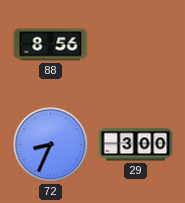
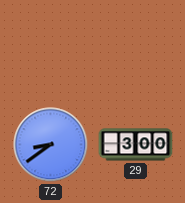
88: 8:56 -> none (51, 45)
72: 8:34 -> 8:39 (51, 145)
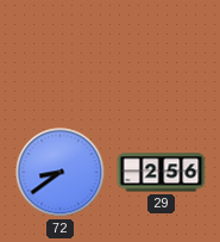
29: 3:00 -> 2:56 (162, 173)
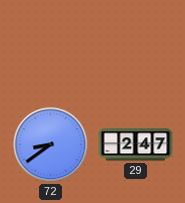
29: 2:56 -> 2:47 (136, 145)
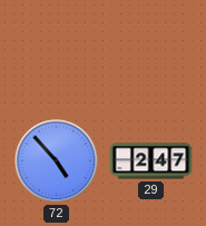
72: 8:39 -> 4:53 (57, 161)
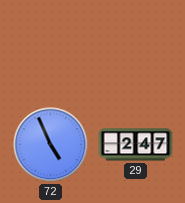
72: 4:53 -> 4:56 (51, 145)
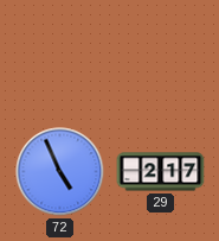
29: 2:47 -> 2:17 (161, 172)
